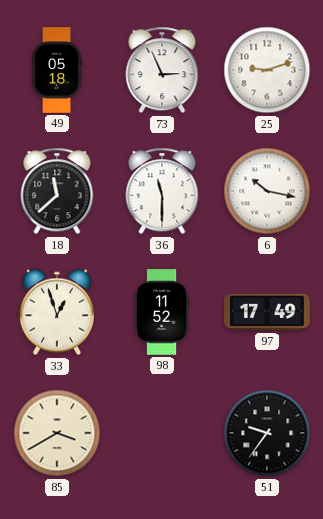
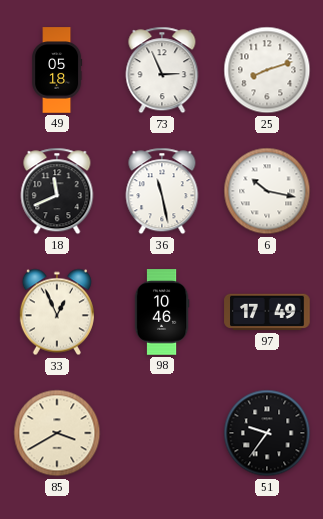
25: 9:12 -> 8:12 (267, 70)
18: 11:38 -> 11:41 (57, 191)
36: 11:30 -> 11:28 (162, 191)
33: 12:57 -> 12:56 (57, 312)
98: 11:52 -> 10:46 (162, 312)
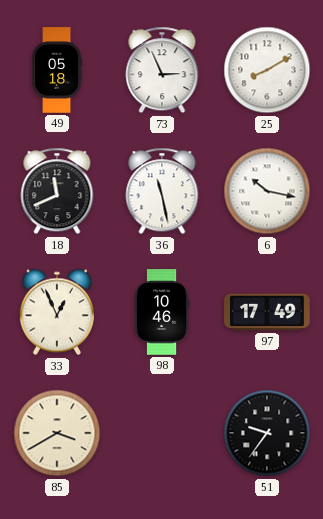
25: 8:12 -> 8:10 (267, 70)
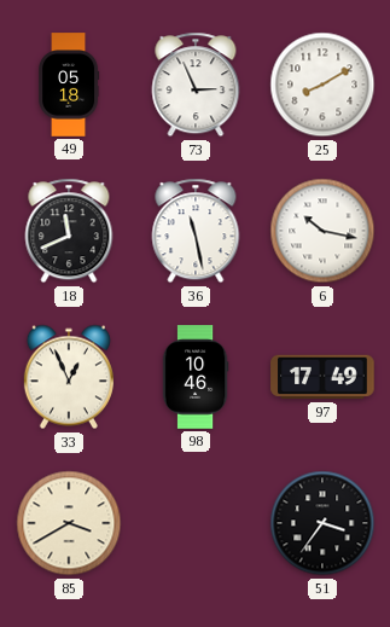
51: 9:36 -> 3:36 (322, 523)
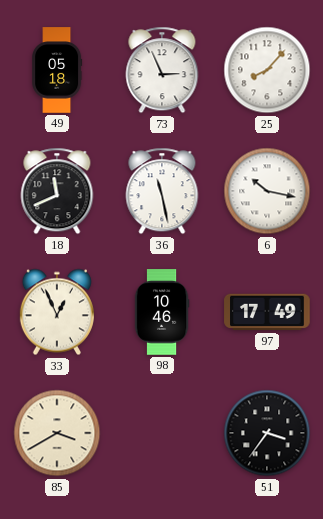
25: 8:10 -> 8:07 (267, 70)
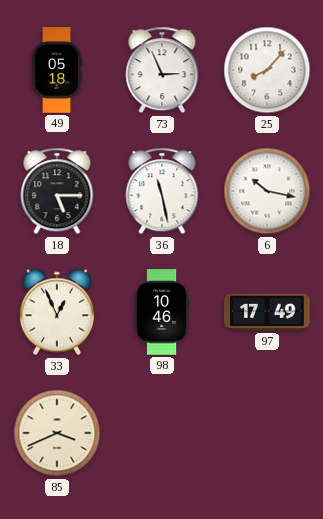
18: 11:41 -> 5:15 (57, 191)
85: 3:40 -> 3:41 (57, 433)
51: 3:36 -> none (267, 433)
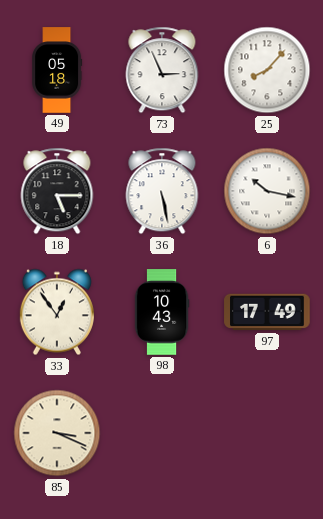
36: 11:28 -> 5:28 (162, 191)
33: 12:56 -> 12:54 (57, 312)
98: 10:46 -> 10:43 (162, 312)
85: 3:41 -> 3:19 (57, 433)
